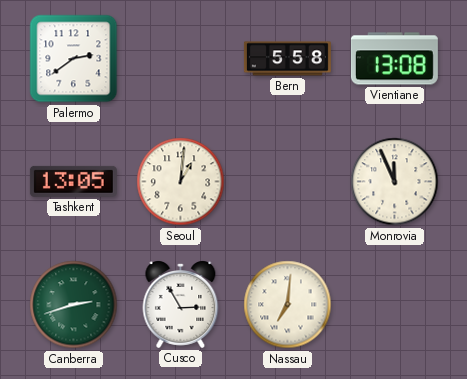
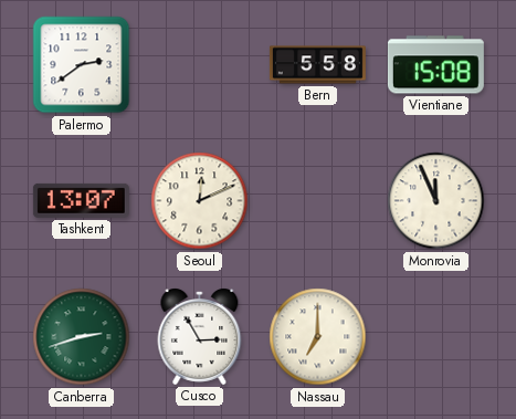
Vientiane: 13:08 -> 15:08 (435, 65)
Tashkent: 13:05 -> 13:07 (81, 200)
Seoul: 1:01 -> 12:11 (200, 201)
Nassau: 7:01 -> 7:00 (318, 337)
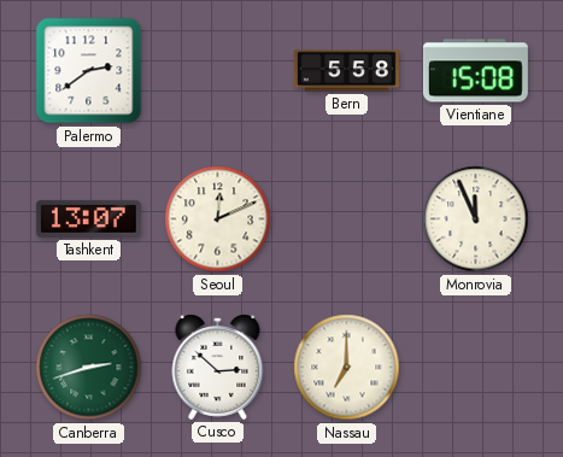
Cusco: 2:55 -> 2:52 (218, 368)
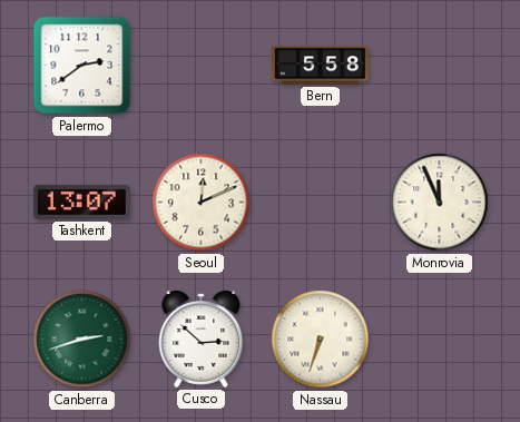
Vientiane: 15:08 -> none (475, 71)
Nassau: 7:00 -> 6:33 (321, 340)
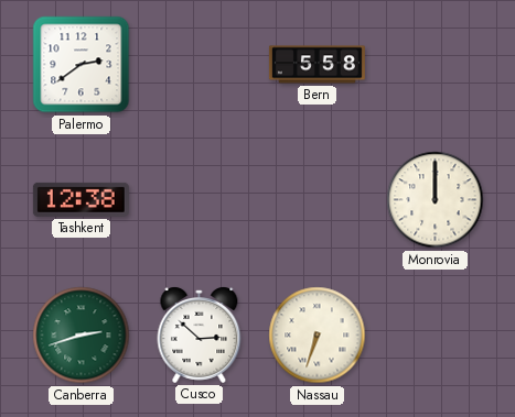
Tashkent: 13:07 -> 12:38 (81, 199)
Seoul: 12:11 -> none (202, 203)
Monrovia: 11:56 -> 12:00 (436, 200)
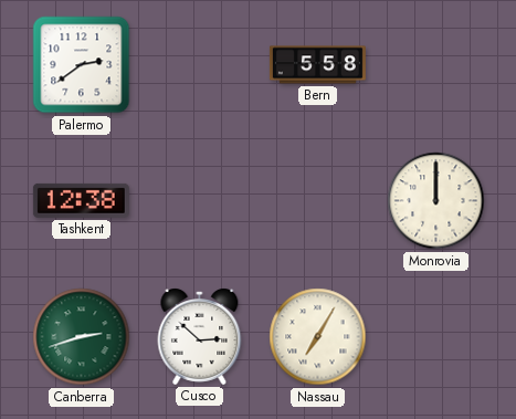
Nassau: 6:33 -> 7:05 (318, 337)
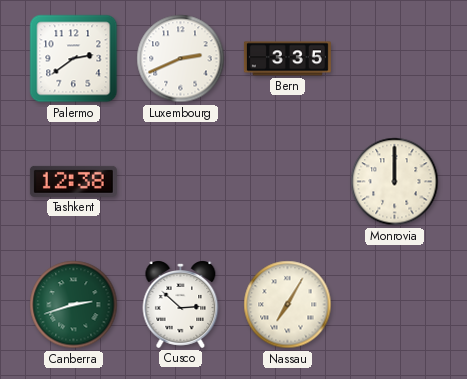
Luxembourg: none -> 2:41 (181, 59)
Bern: 5:58 -> 3:35 (287, 59)
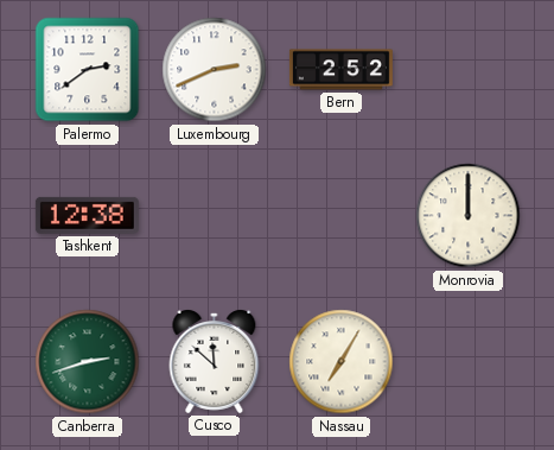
Bern: 3:35 -> 2:52 (340, 70)
Cusco: 2:52 -> 11:52 (215, 362)
